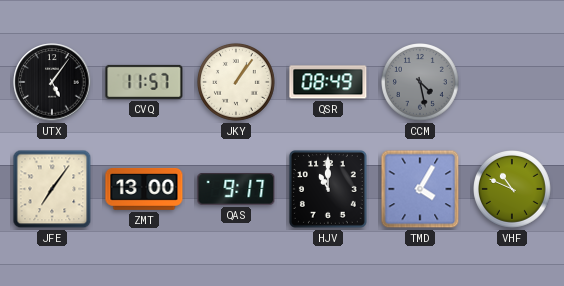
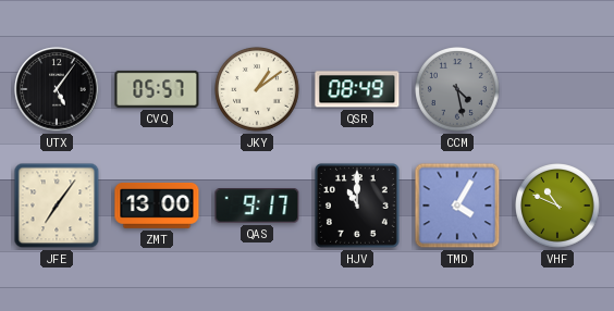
CVQ: 11:57 -> 05:57 (157, 89)
JKY: 1:06 -> 1:09 (258, 90)
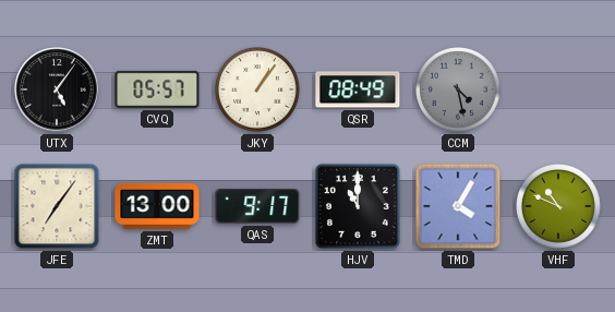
JKY: 1:09 -> 1:06 (258, 91)
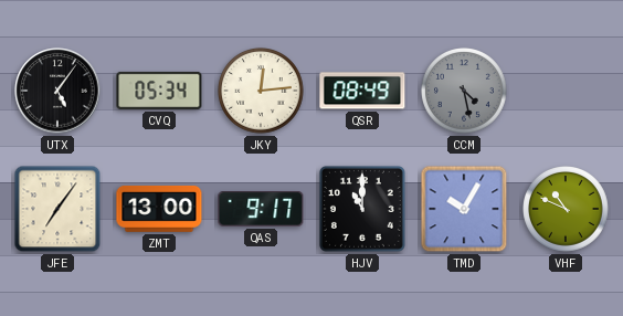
CVQ: 05:57 -> 05:34 (159, 91)
JKY: 1:06 -> 12:14 (262, 92)
TMD: 4:05 -> 10:05 (464, 209)
